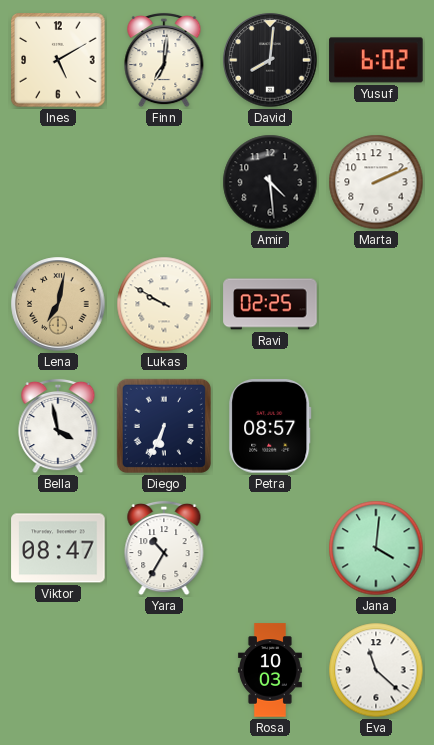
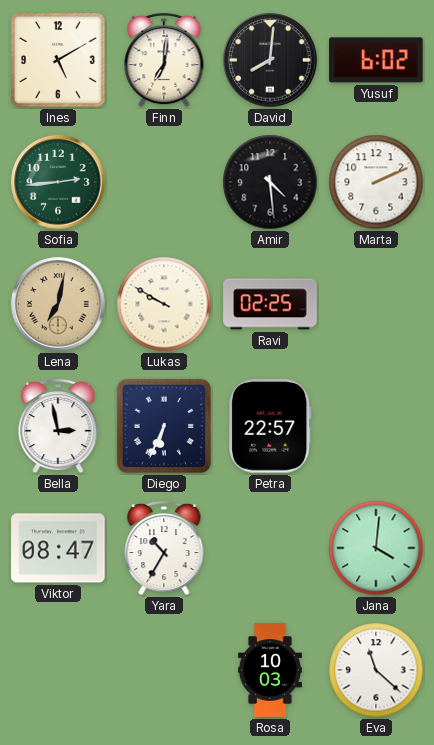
Sofia: none -> 2:44 (58, 182)
Bella: 3:58 -> 2:58 (58, 426)
Petra: 08:57 -> 22:57 (270, 426)
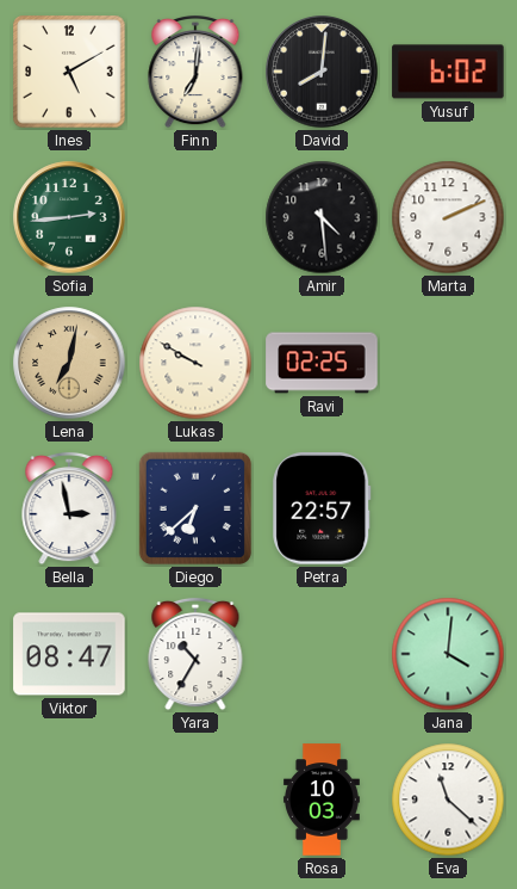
Diego: 6:34 -> 6:38 (195, 508)
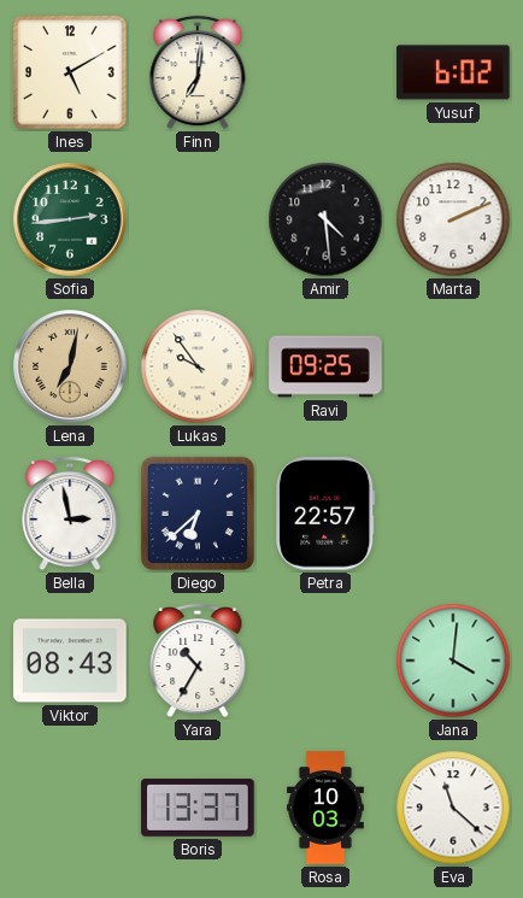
David: 8:01 -> none (322, 72)
Lukas: 9:50 -> 9:54 (198, 366)
Ravi: 02:25 -> 09:25 (325, 366)
Viktor: 08:47 -> 08:43 (70, 661)
Boris: none -> 13:37 (198, 808)
